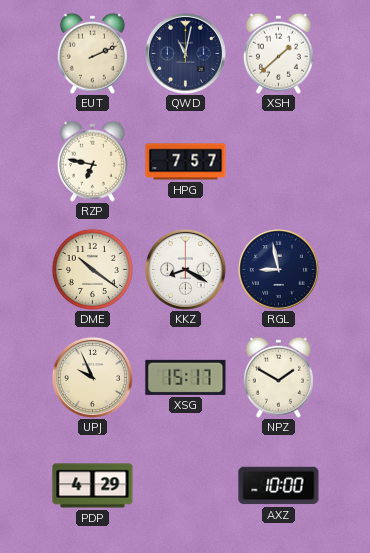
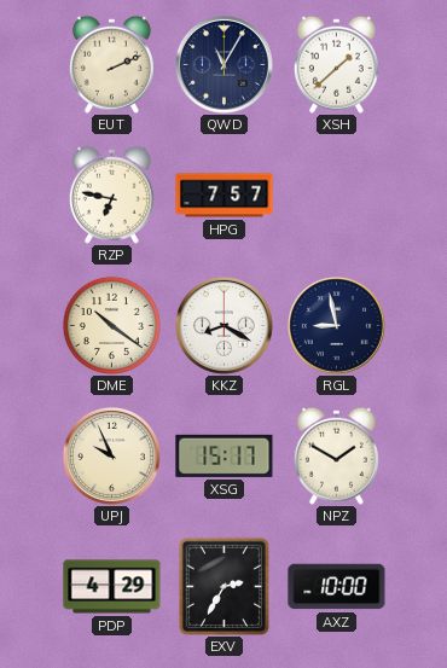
QWD: 11:02 -> 11:05 (224, 64)
EXV: none -> 2:35 (224, 586)
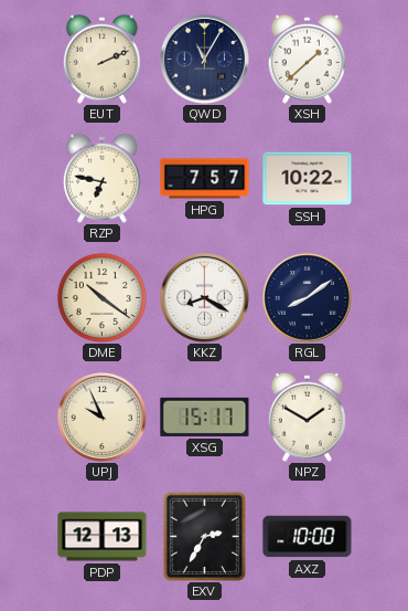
SSH: none -> 10:22 (308, 179)
RGL: 8:58 -> 8:09 (307, 297)
PDP: 4:29 -> 12:13 (103, 537)
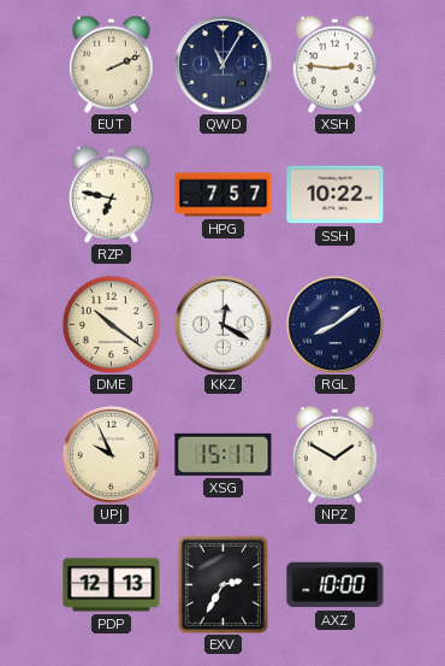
XSH: 1:38 -> 2:46 (334, 64)
KKZ: 8:20 -> 12:20 (222, 324)
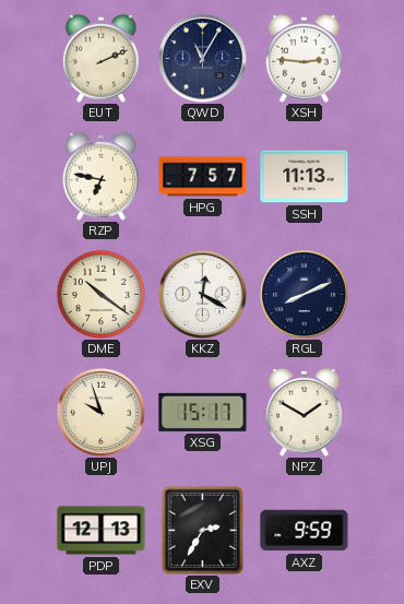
SSH: 10:22 -> 11:13 (305, 177)
RGL: 8:09 -> 8:11 (304, 294)
UPJ: 9:56 -> 9:57 (100, 412)
AXZ: 10:00 -> 9:59 (305, 531)
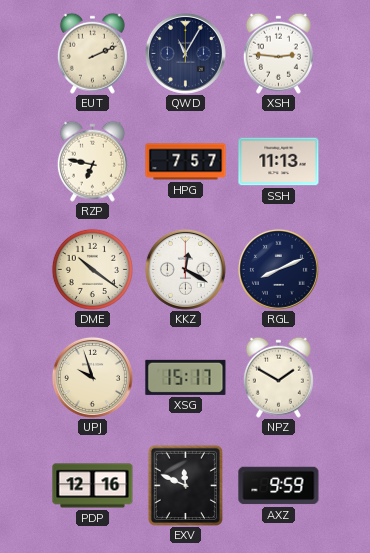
PDP: 12:13 -> 12:16 (93, 486)
EXV: 2:35 -> 11:49 (185, 485)
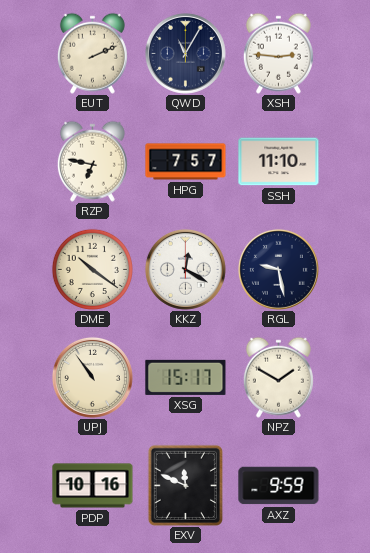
SSH: 11:13 -> 11:10 (279, 162)
RGL: 8:11 -> 9:28 (278, 269)
UPJ: 9:57 -> 10:54 (92, 377)
PDP: 12:16 -> 10:16 (93, 486)
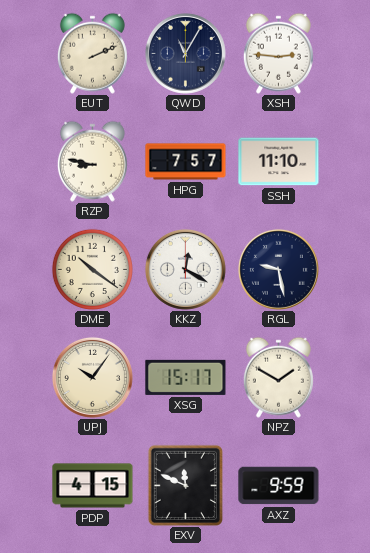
RZP: 6:47 -> 8:47 (92, 161)
UPJ: 10:54 -> 10:06 (92, 377)
PDP: 10:16 -> 4:15 (93, 486)
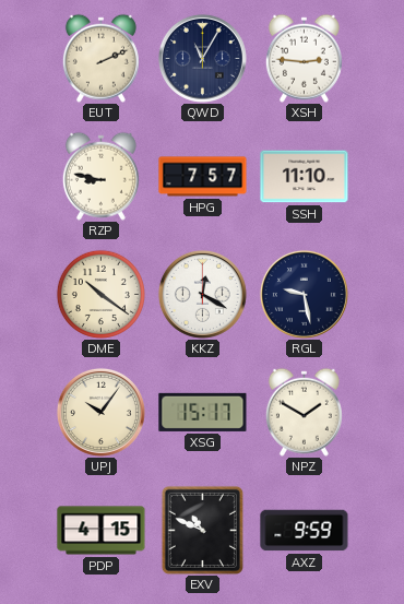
EXV: 11:49 -> 10:49 (202, 530)
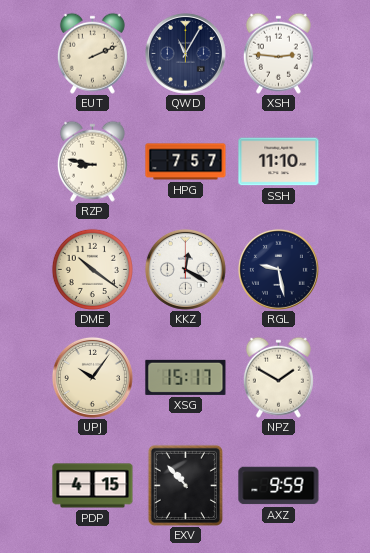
EXV: 10:49 -> 10:53 (185, 485)
